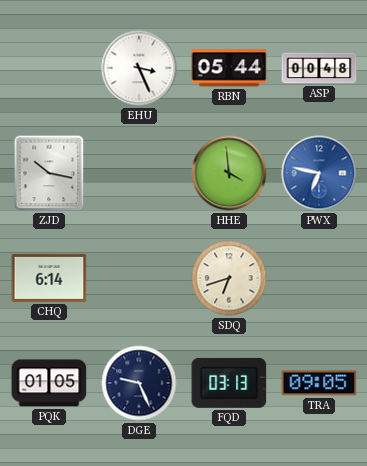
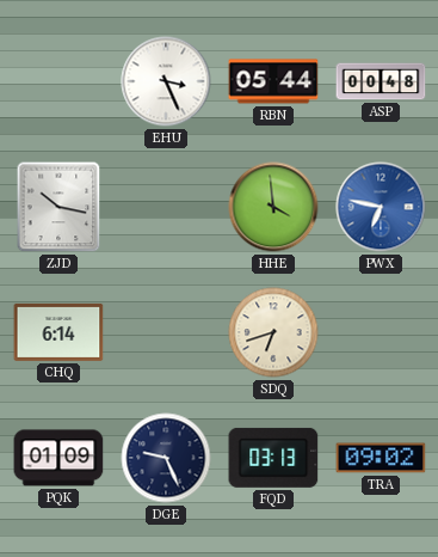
PQK: 01:05 -> 01:09 (58, 458)
TRA: 09:05 -> 09:02 (381, 458)
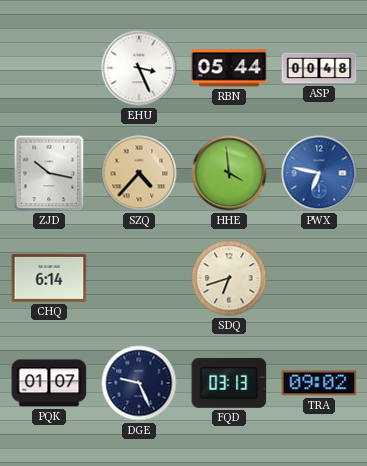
SZQ: none -> 4:37 (139, 173)
PQK: 01:09 -> 01:07 (49, 383)
